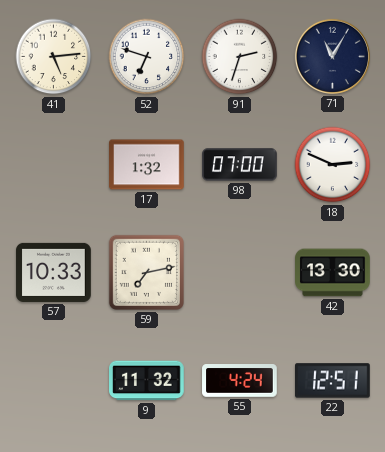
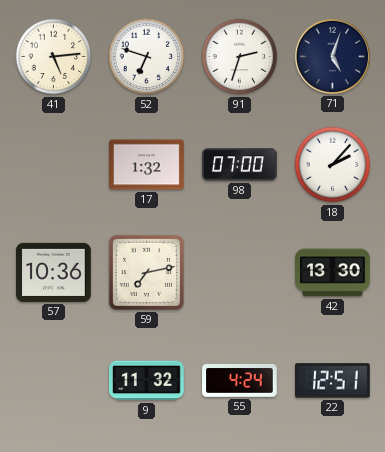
71: 11:05 -> 5:03 (332, 56)
18: 2:49 -> 2:07 (333, 165)
57: 10:33 -> 10:36 (54, 272)
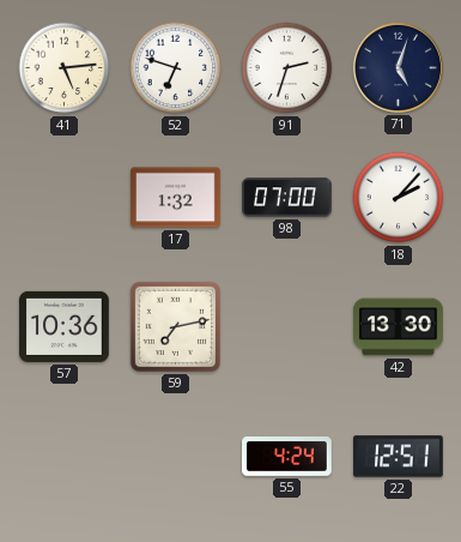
9: 11:32 -> none (147, 381)
